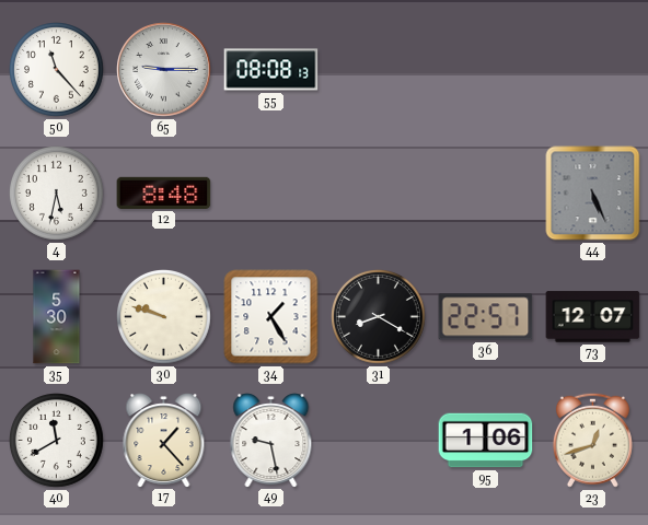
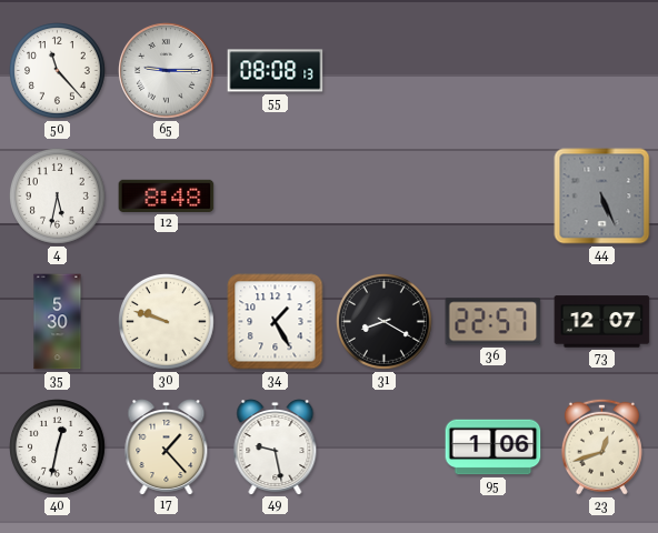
40: 11:40 -> 12:32 (58, 447)
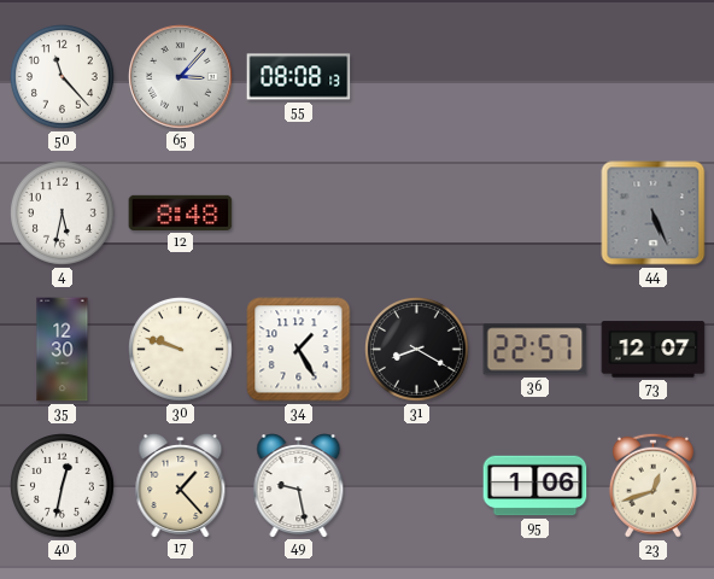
65: 9:15 -> 3:07 (181, 77)
35: 5:30 -> 12:30 (63, 350)
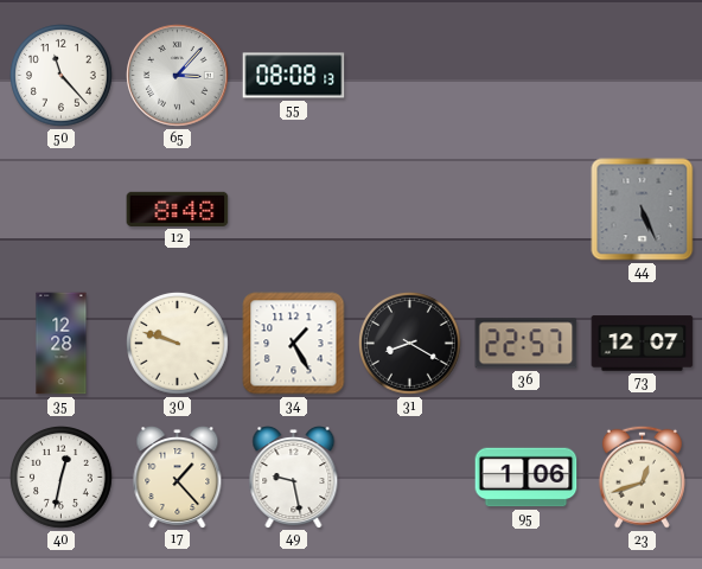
4: 5:32 -> none (63, 214)
35: 12:30 -> 12:28 (62, 344)
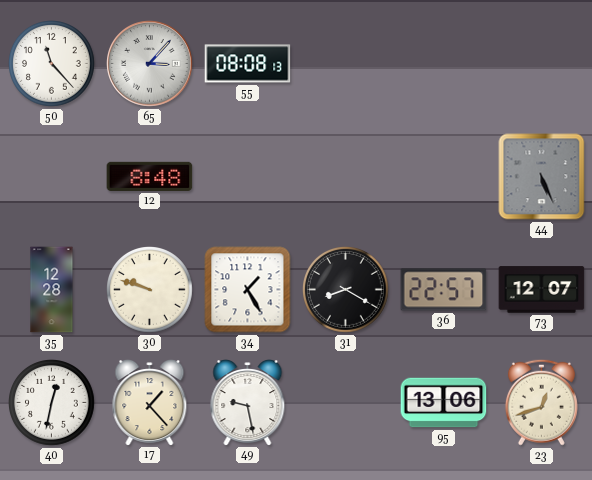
95: 1:06 -> 13:06 (444, 403)
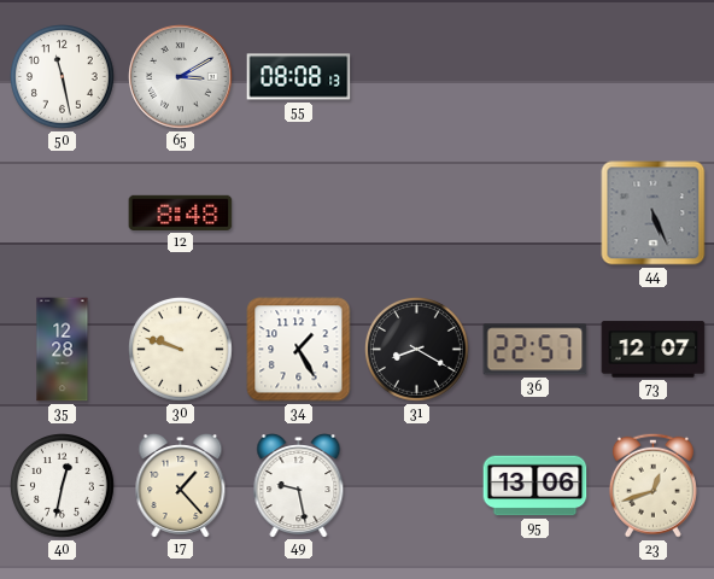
50: 11:23 -> 11:28 (63, 77)
65: 3:07 -> 3:10 (181, 77)
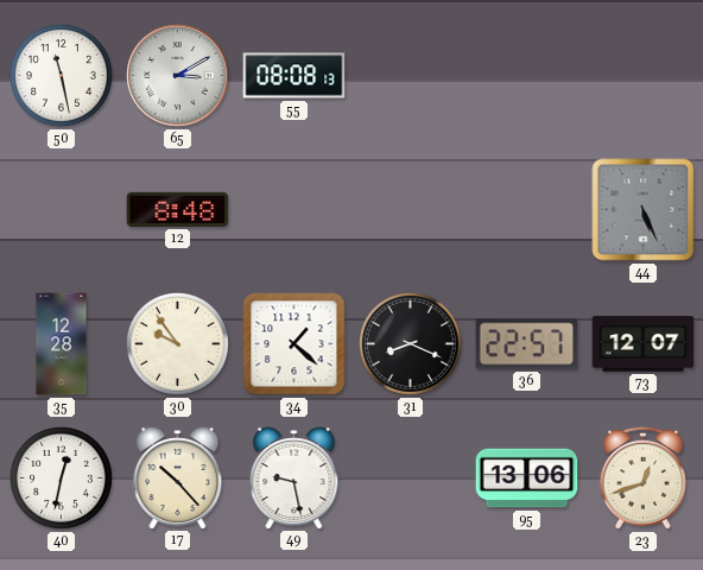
30: 9:48 -> 9:54 (178, 344)
34: 1:25 -> 1:22 (294, 344)
31: 8:20 -> 8:19 (411, 344)
17: 1:23 -> 10:23 (178, 479)
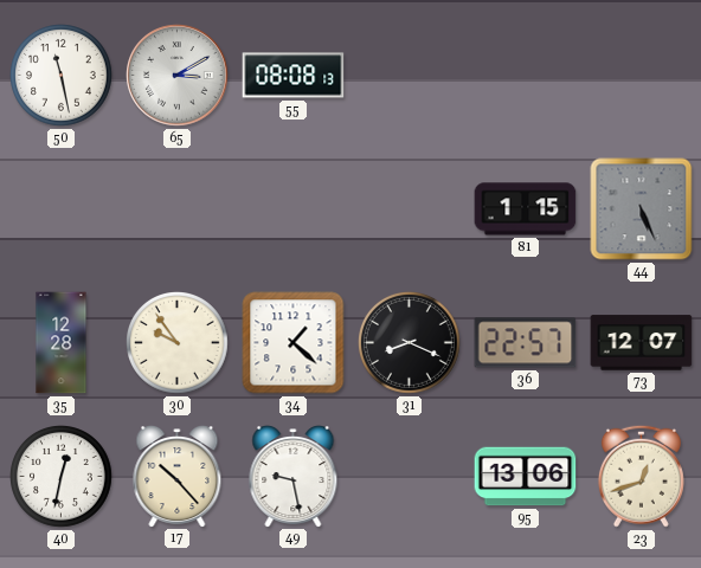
12: 8:48 -> none (178, 209)
81: none -> 1:15 (526, 209)
